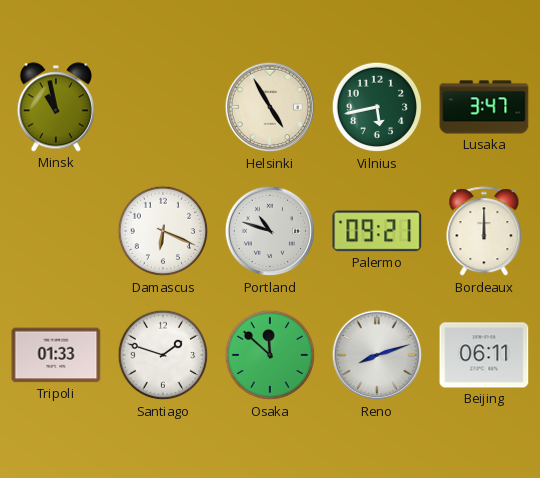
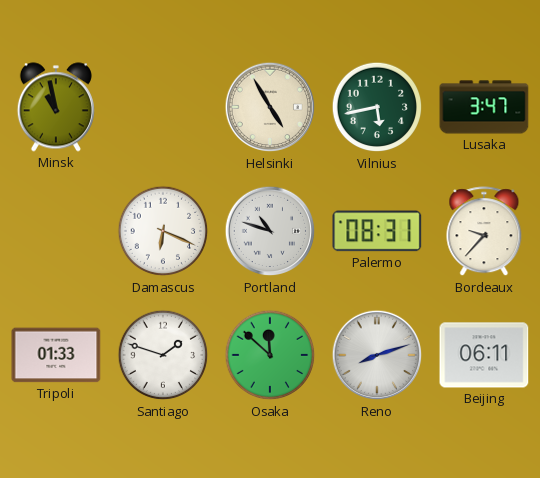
Palermo: 09:21 -> 08:31 (377, 231)
Bordeaux: 12:00 -> 9:37 (484, 232)
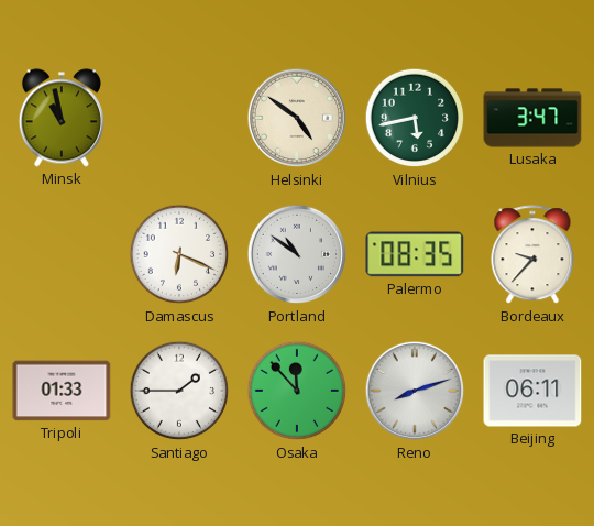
Helsinki: 4:55 -> 4:51 (297, 118)
Portland: 10:48 -> 10:51 (297, 254)
Palermo: 08:31 -> 08:35 (415, 254)
Santiago: 1:48 -> 1:45 (179, 391)
Osaka: 11:52 -> 11:53 (297, 391)
